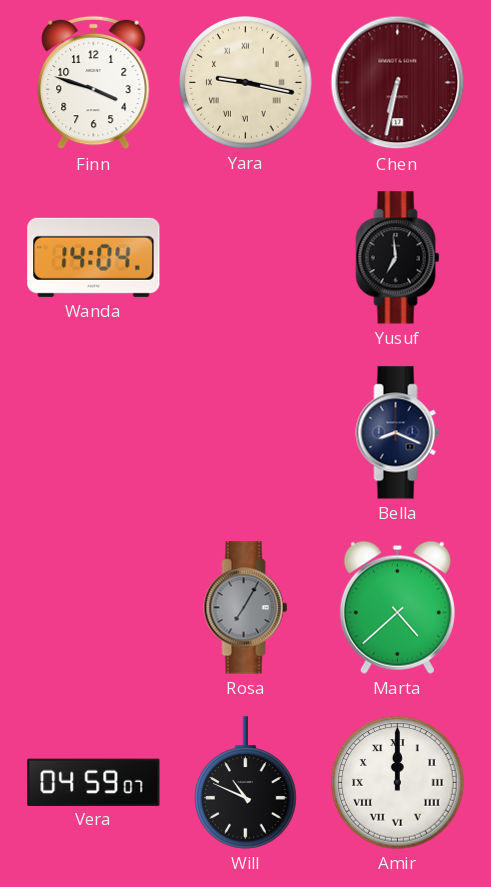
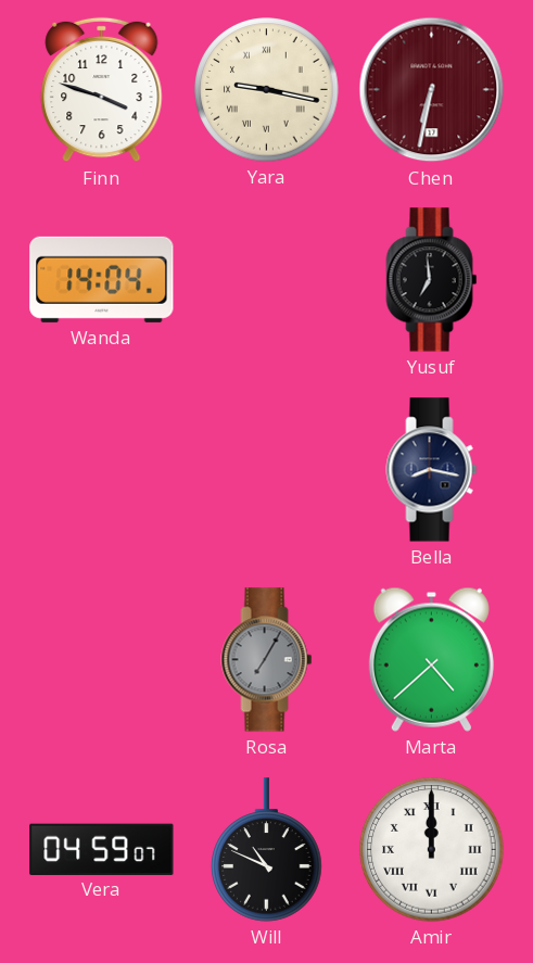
Bella: 8:19 -> 8:17 (432, 470)
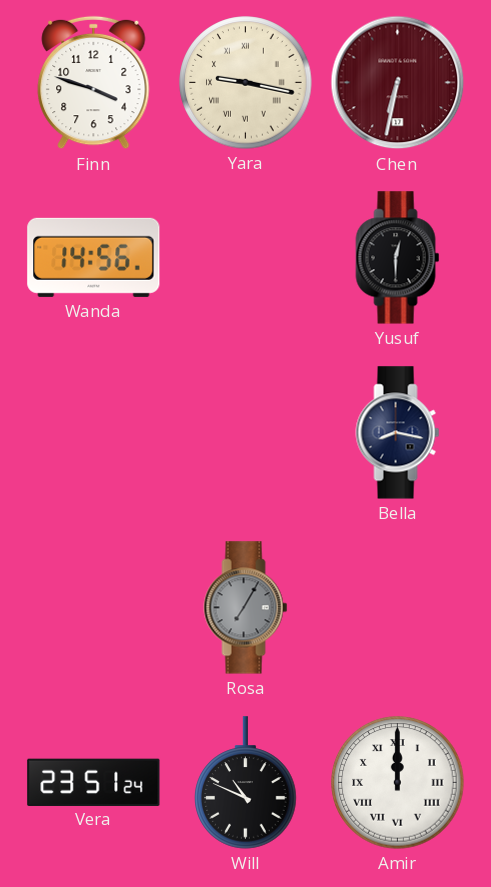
Wanda: 14:04 -> 14:56 (94, 257)
Yusuf: 6:59 -> 12:30 (398, 258)
Marta: 4:38 -> none (431, 659)
Vera: 04:59 -> 23:51 (94, 782)
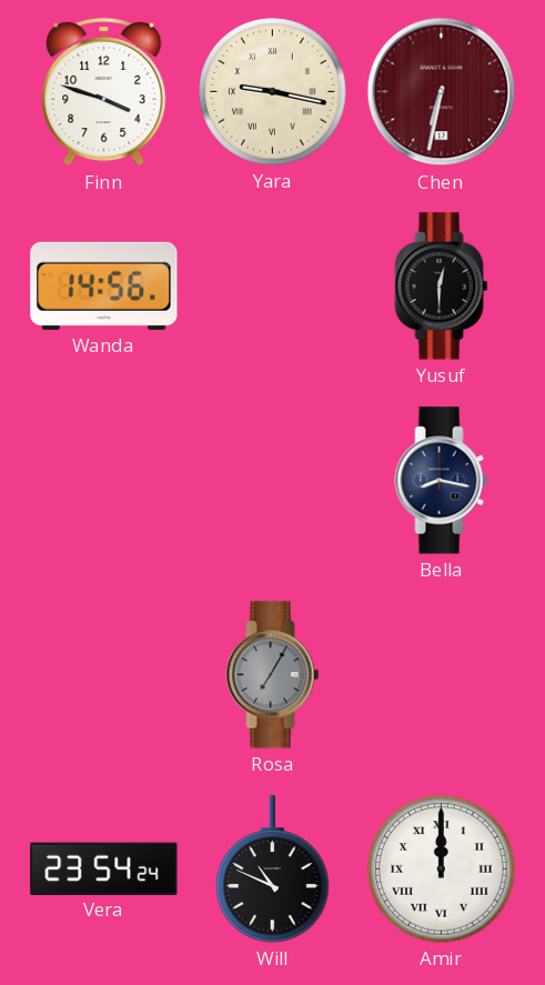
Vera: 23:51 -> 23:54 (104, 868)
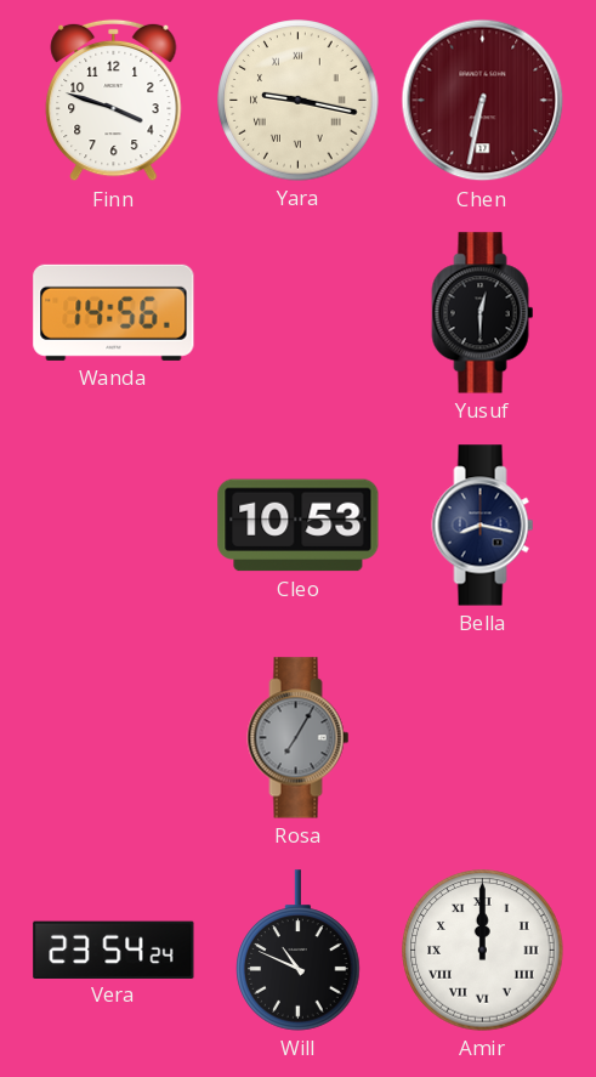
Cleo: none -> 10:53 (299, 526)
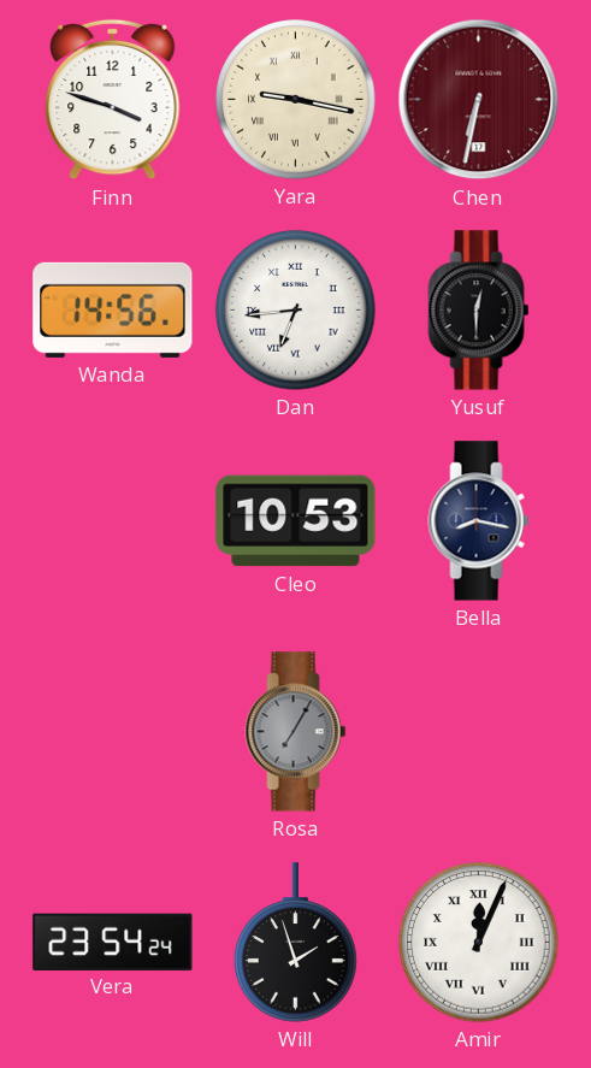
Dan: none -> 6:44 (296, 311)
Will: 10:49 -> 1:57 (296, 943)
Amir: 12:00 -> 12:04 (479, 943)
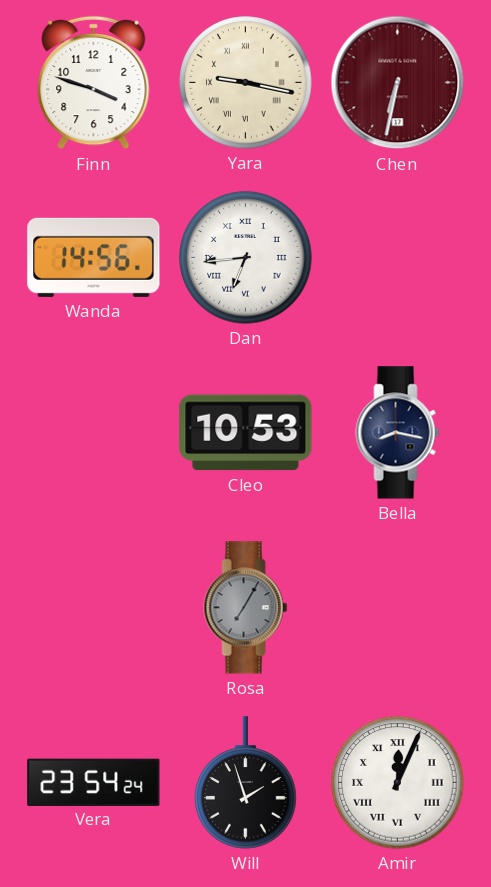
Yusuf: 12:30 -> none (479, 311)
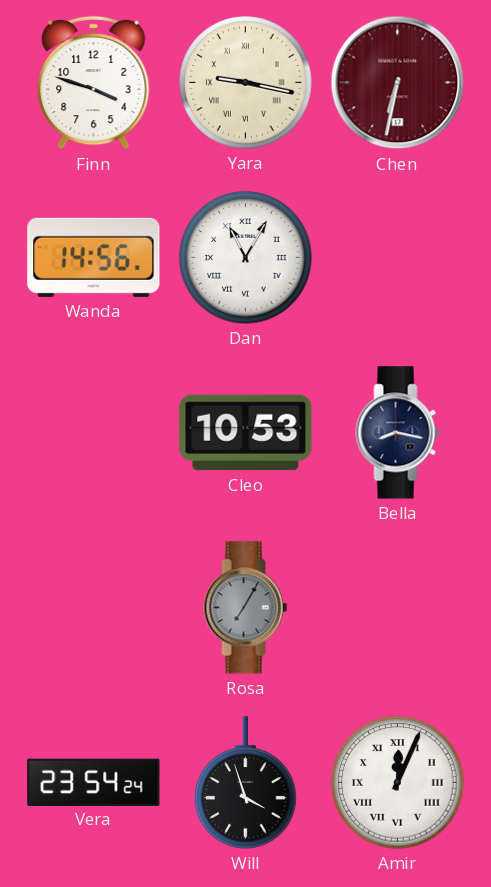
Dan: 6:44 -> 11:05 (246, 258)
Will: 1:57 -> 3:57 (246, 783)
